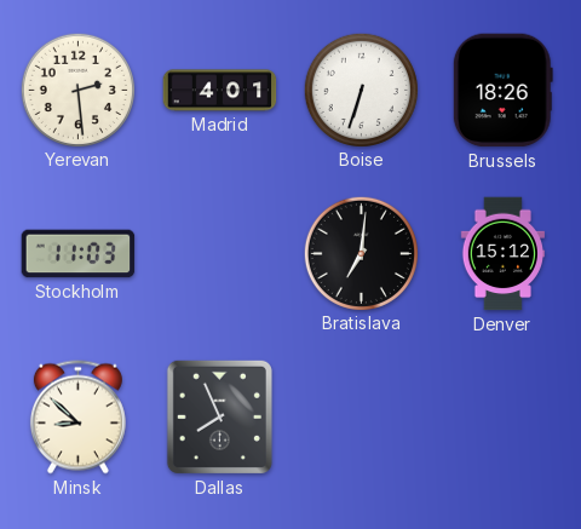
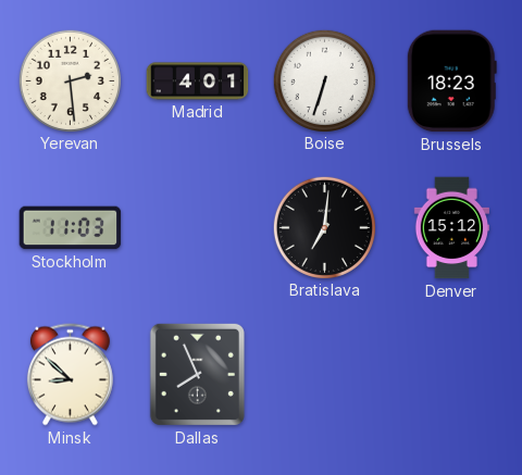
Brussels: 18:26 -> 18:23 (451, 82)
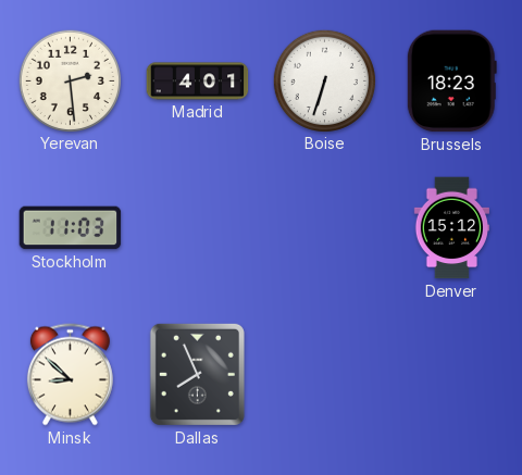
Bratislava: 7:01 -> none (324, 227)
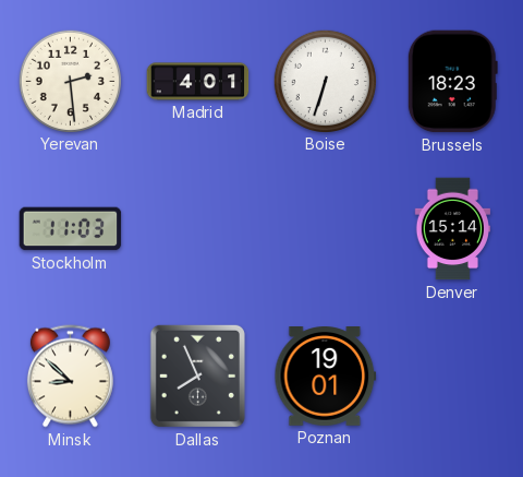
Denver: 15:12 -> 15:14 (452, 229)
Poznan: none -> 19:01 (326, 377)
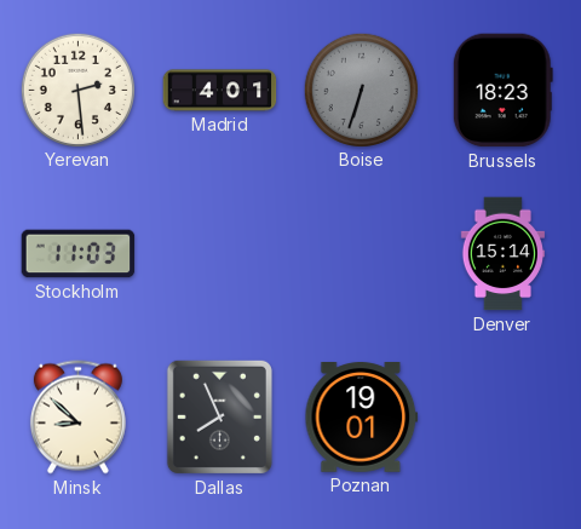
Boise dial: white -> grey (361, 90)
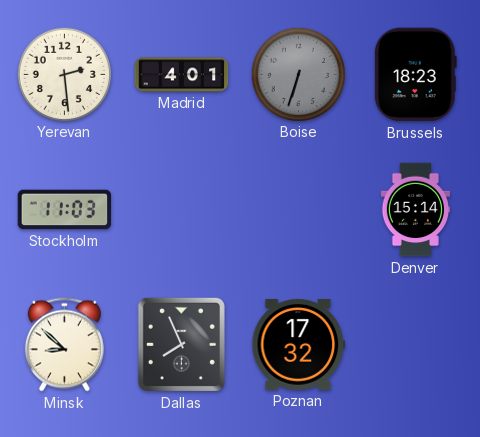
Poznan: 19:01 -> 17:32 (299, 345)
